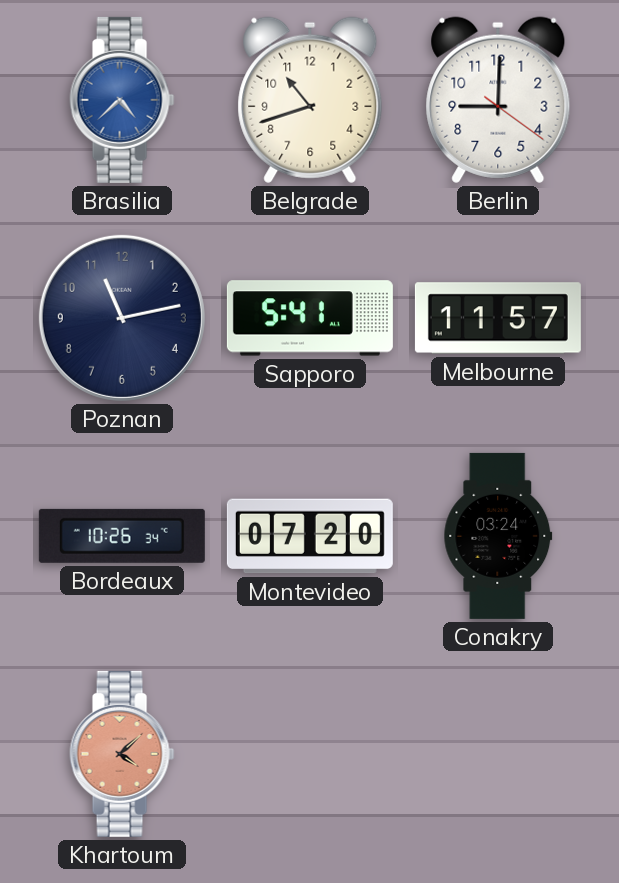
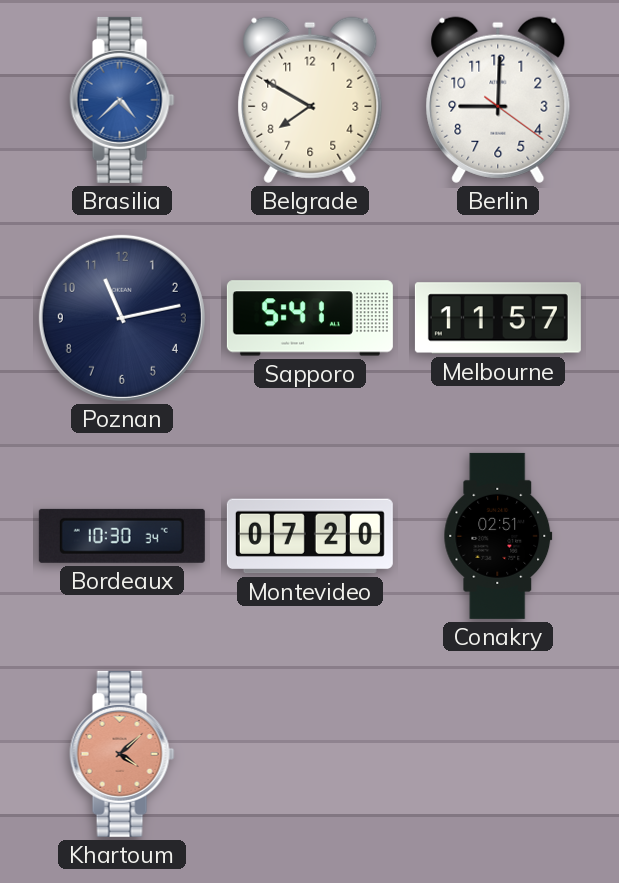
Belgrade: 10:42 -> 7:50 (310, 100)
Bordeaux: 10:26 -> 10:30 (122, 536)
Conakry: 03:24 -> 02:51 (498, 536)
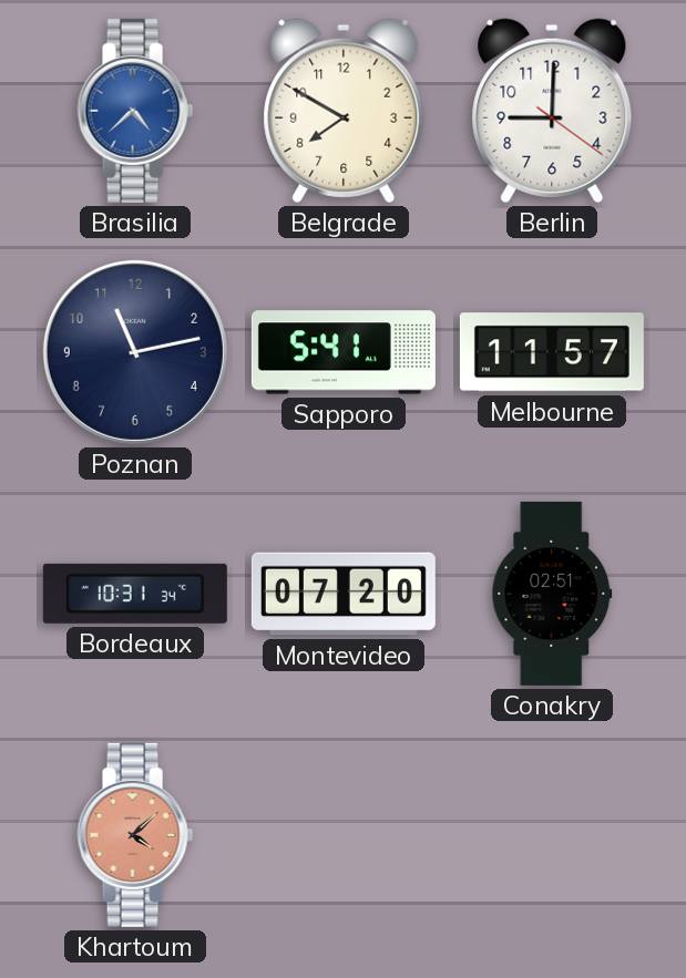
Bordeaux: 10:30 -> 10:31 (135, 594)
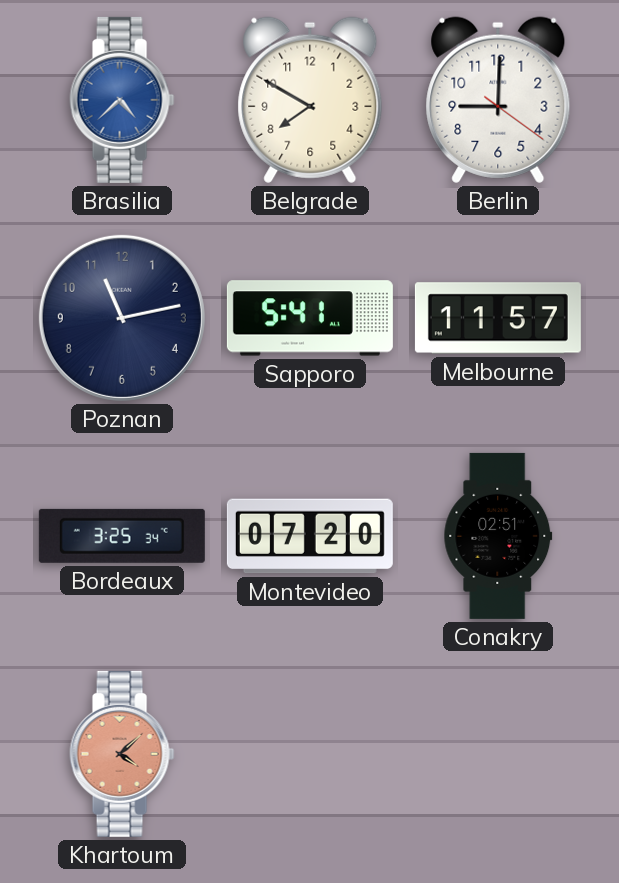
Bordeaux: 10:31 -> 3:25 (122, 536)
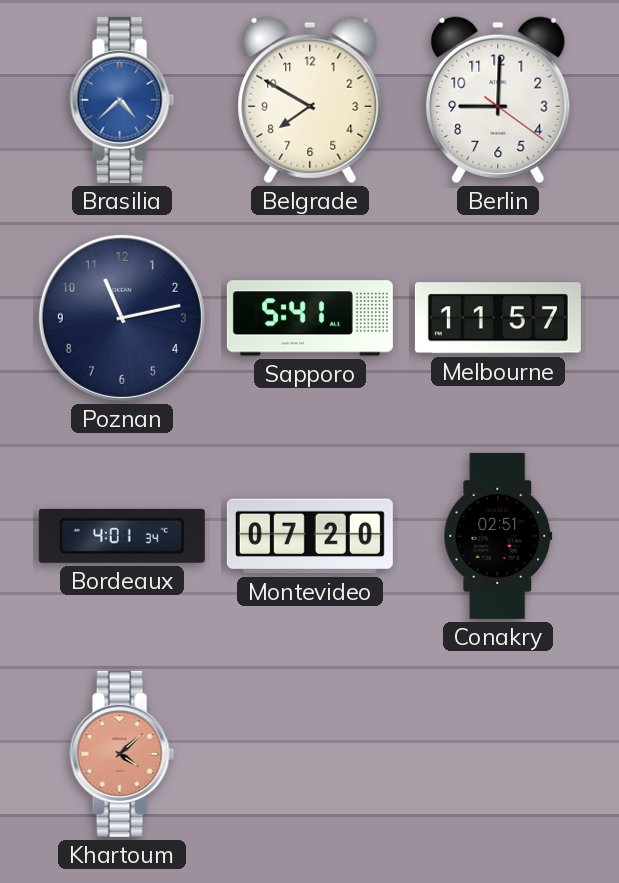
Bordeaux: 3:25 -> 4:01 (122, 536)
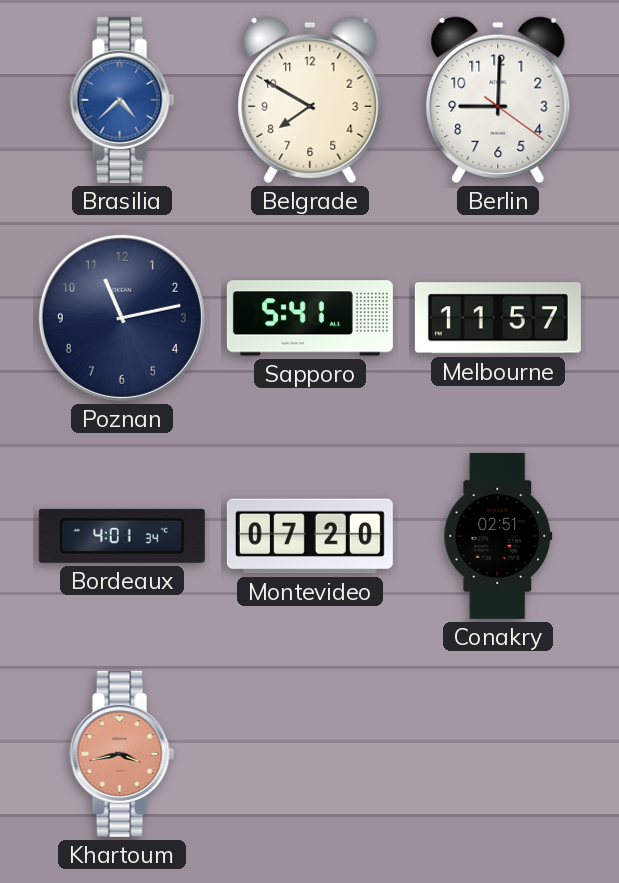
Khartoum: 4:08 -> 3:43 (122, 754)
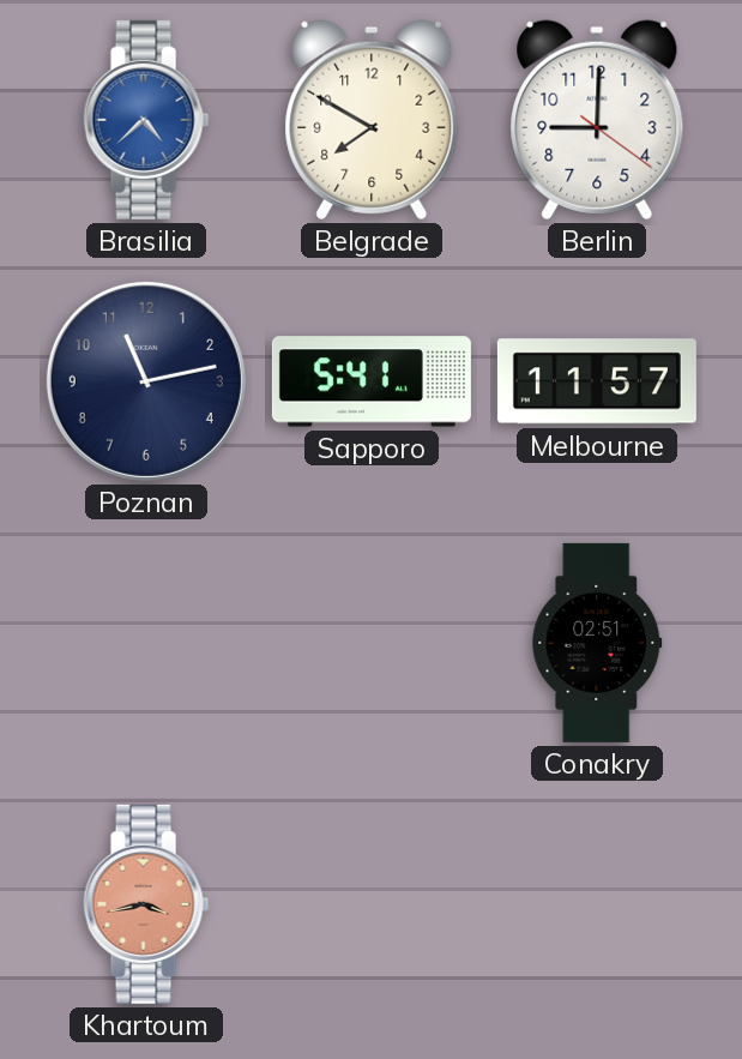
Bordeaux: 4:01 -> none (122, 536)
Montevideo: 07:20 -> none (310, 536)
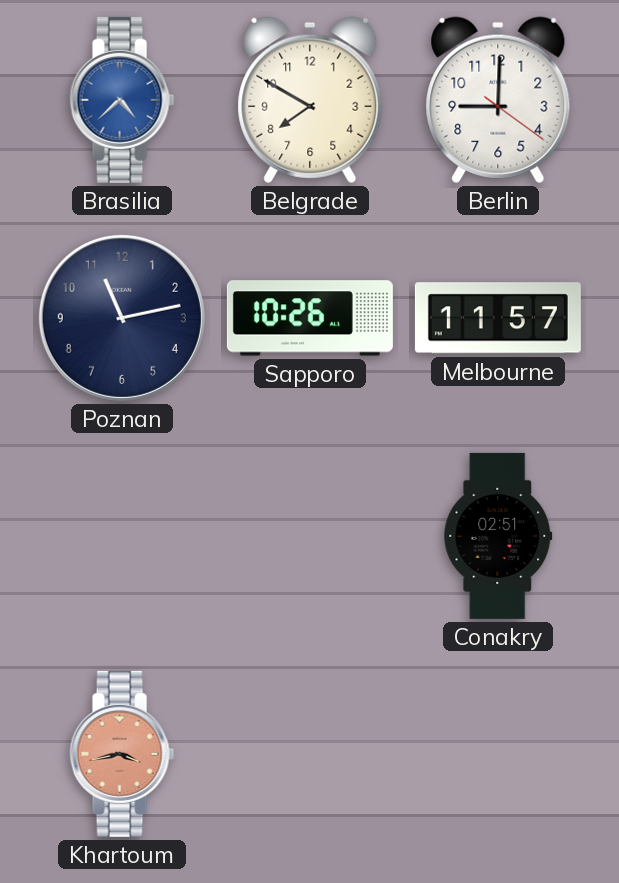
Sapporo: 5:41 -> 10:26 (310, 318)
